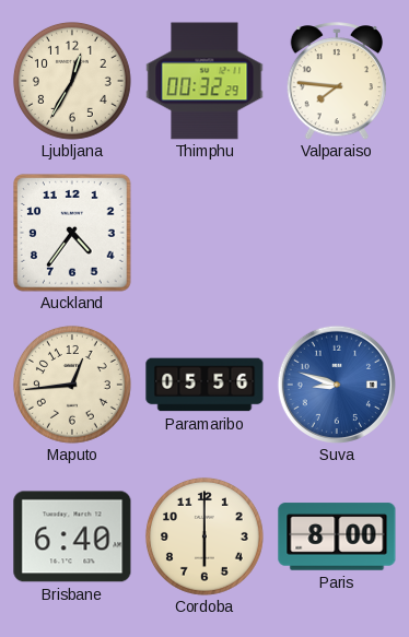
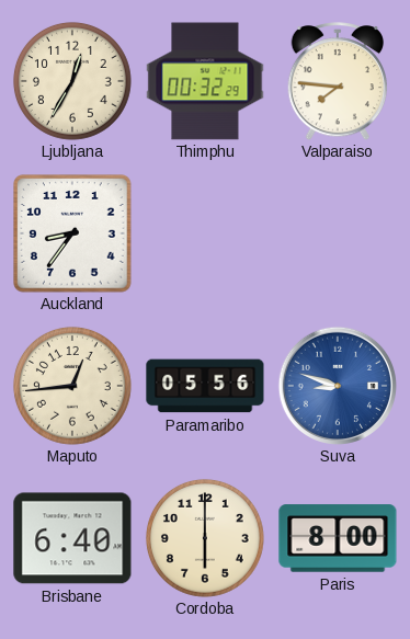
Auckland: 4:36 -> 8:36 (73, 235)
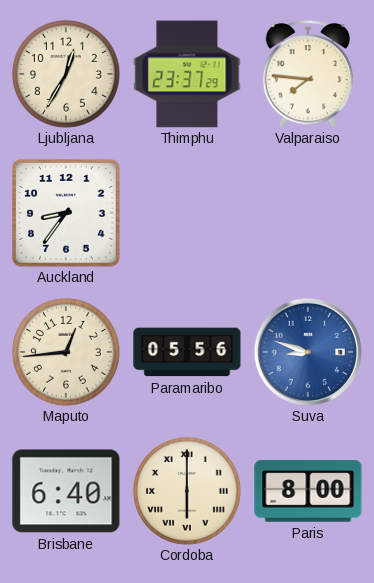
Thimphu: 00:32 -> 23:37 (187, 74)
Cordoba numerals: Arabic -> Roman (187, 491)
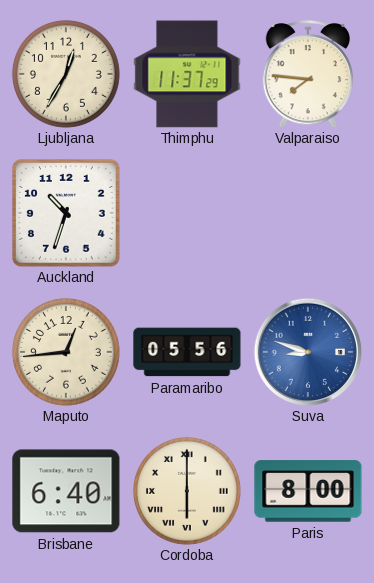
Thimphu: 23:37 -> 11:37 (187, 74)
Auckland: 8:36 -> 10:33 (67, 214)
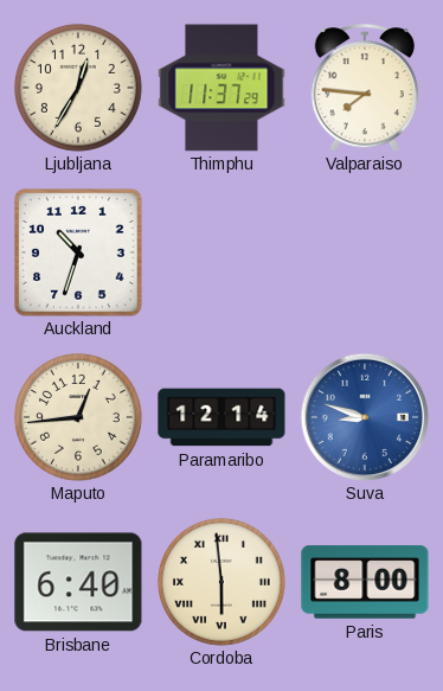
Paramaribo: 05:56 -> 12:14 (221, 417)
Cordoba: 6:00 -> 5:59 (221, 582)
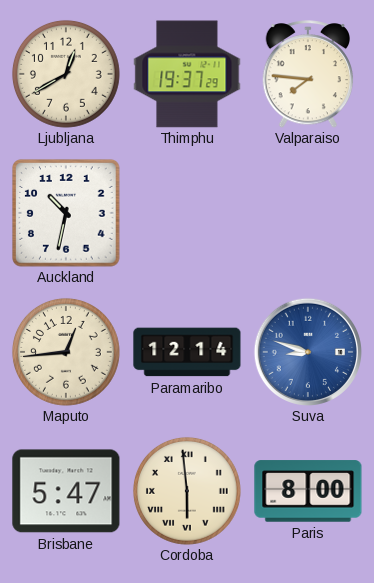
Ljubljana: 12:35 -> 12:40 (66, 74)
Thimphu: 11:37 -> 19:37 (187, 74)
Auckland: 10:33 -> 10:32 (67, 214)
Brisbane: 6:40 -> 5:47 (66, 491)
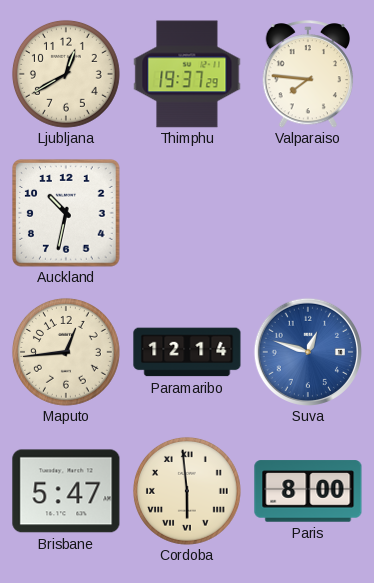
Suva: 8:48 -> 12:48 (307, 351)
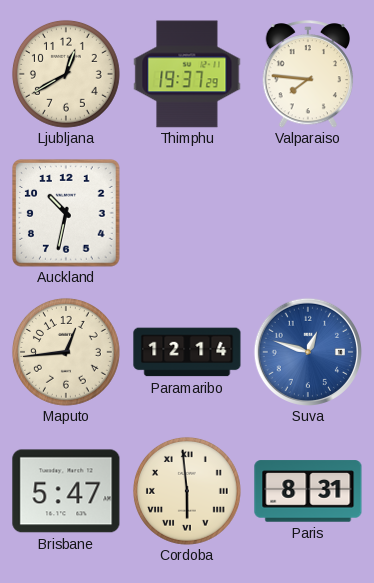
Paris: 8:00 -> 8:31 (308, 491)
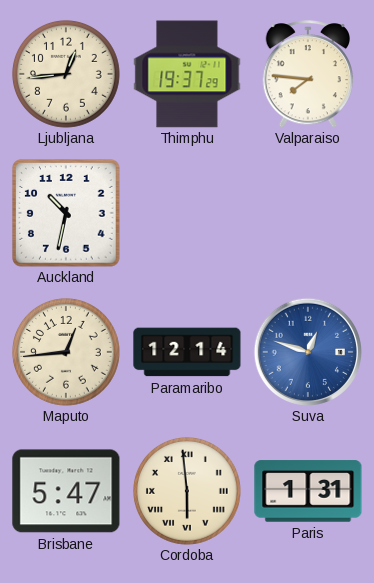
Ljubljana: 12:40 -> 12:44 (66, 74)
Paris: 8:31 -> 1:31 (308, 491)
